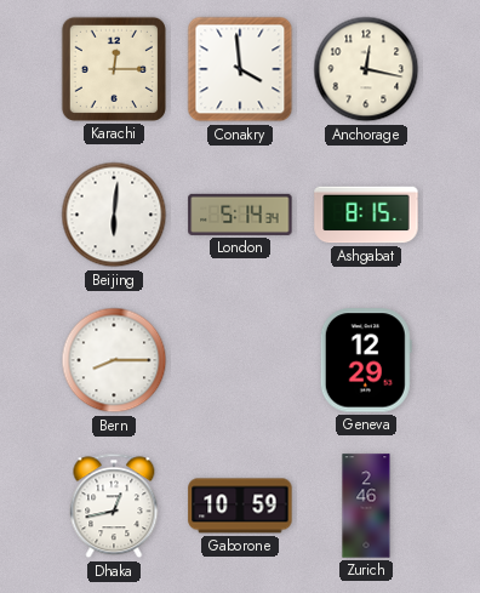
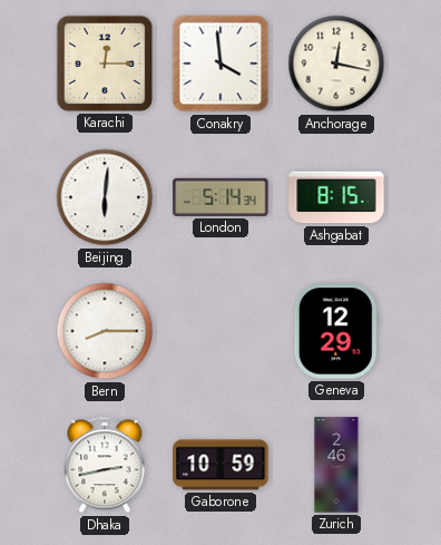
Dhaka: 12:43 -> 2:43 (105, 465)
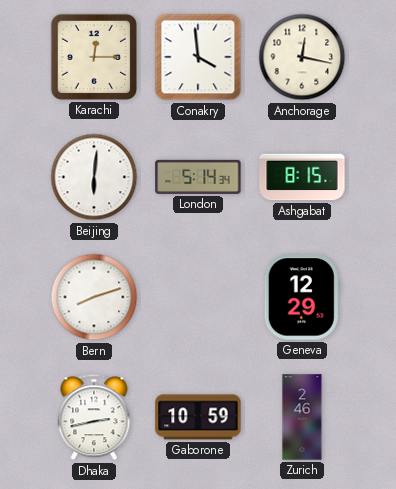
Bern: 8:15 -> 8:12 (94, 297)
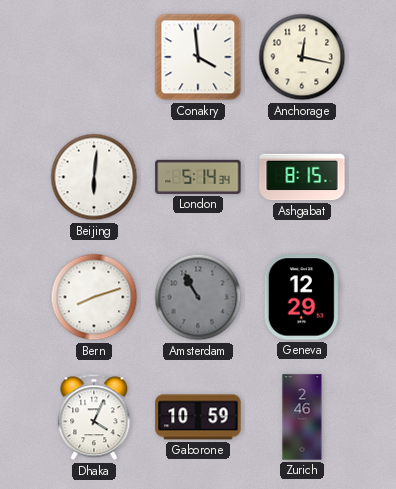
Karachi: 12:15 -> none (94, 57)
Amsterdam: none -> 10:55 (198, 297)
Dhaka: 2:43 -> 4:04 (94, 417)
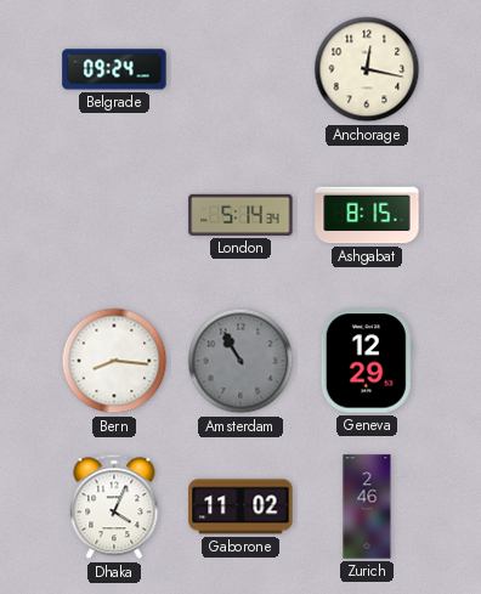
Belgrade: none -> 09:24 (114, 69)
Conakry: 3:59 -> none (198, 57)
Beijing: 6:01 -> none (94, 177)
Bern: 8:12 -> 8:16 (114, 361)
Gaborone: 10:59 -> 11:02 (241, 507)
